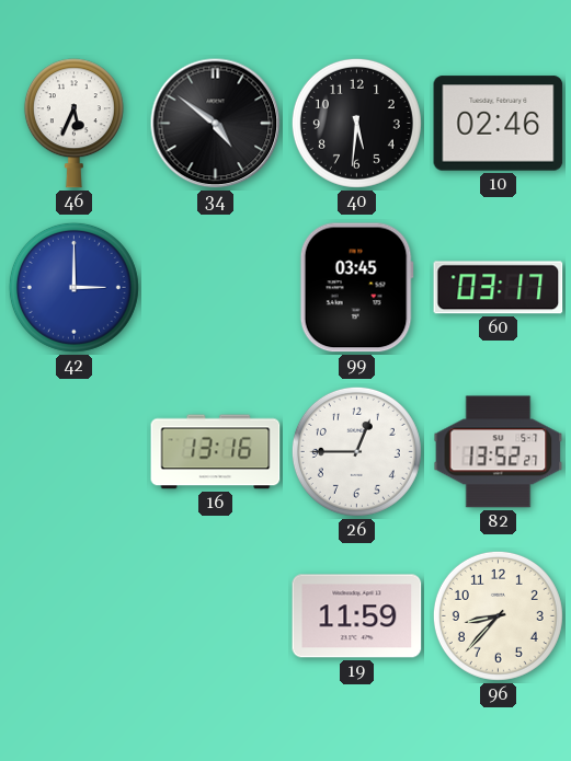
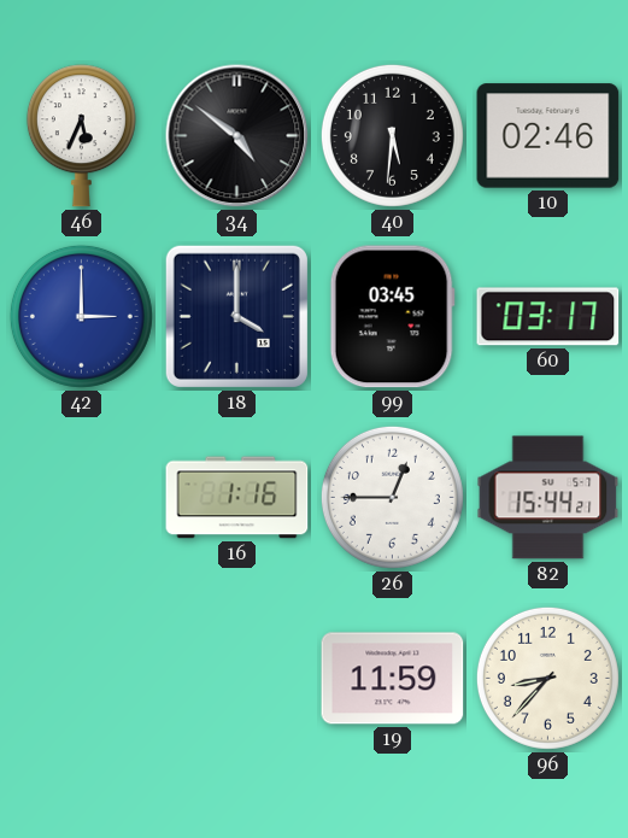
18: none -> 4:00 (236, 316)
16: 13:16 -> 1:16 (237, 498)
82: 13:52 -> 15:44 (548, 498)
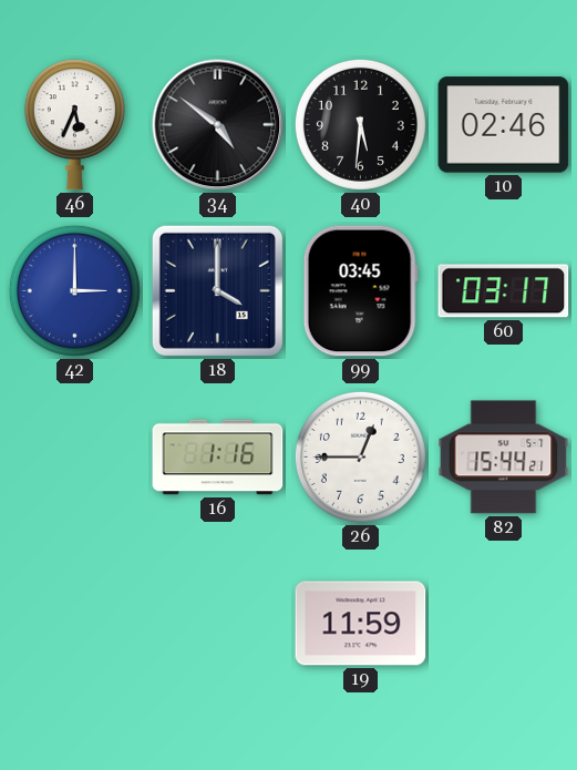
96: 8:37 -> none (547, 678)
